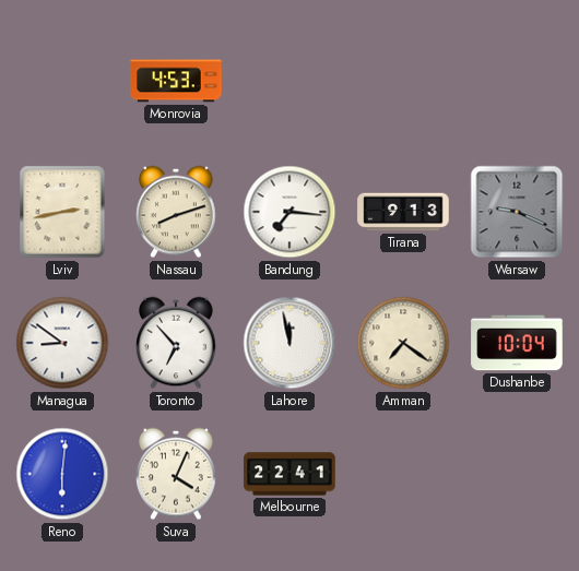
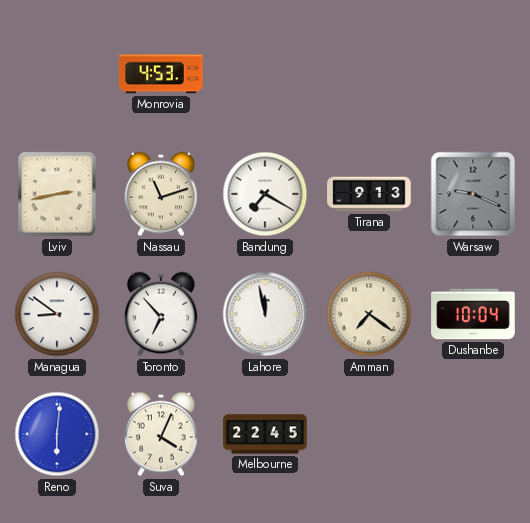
Nassau: 8:12 -> 11:12 (161, 194)
Bandung: 7:16 -> 7:20 (265, 194)
Melbourne: 22:41 -> 22:45 (265, 434)
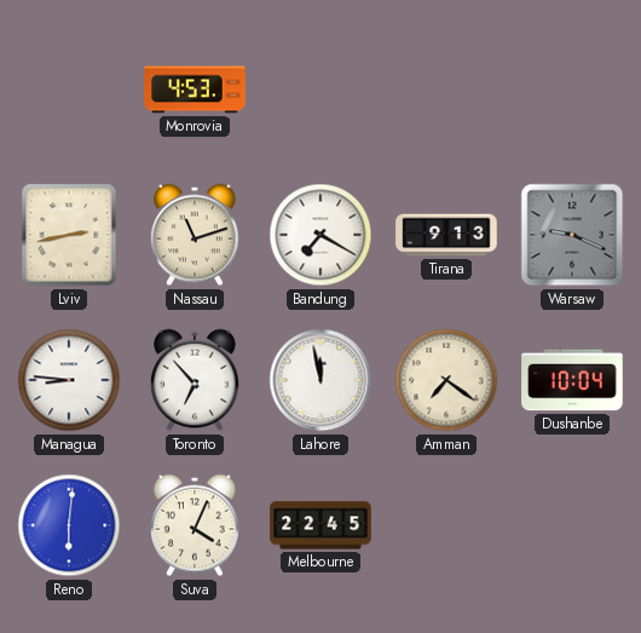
Managua: 8:51 -> 8:46 (69, 380)
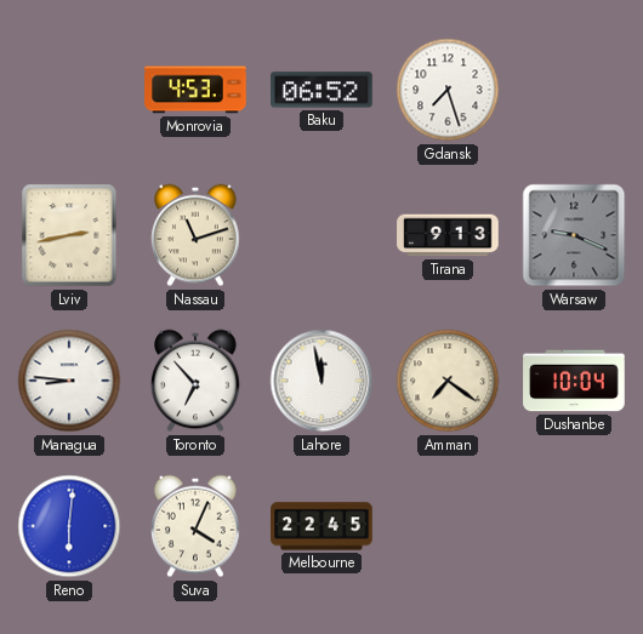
Baku: none -> 06:52 (321, 90)
Gdansk: none -> 7:27 (448, 90)
Bandung: 7:20 -> none (320, 235)
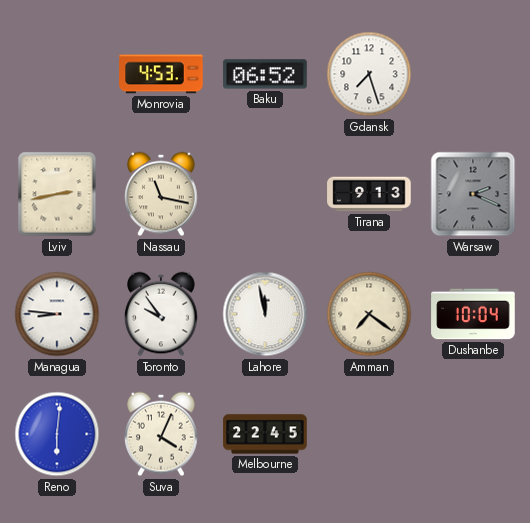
Nassau: 11:12 -> 11:17 (161, 194)
Warsaw: 9:19 -> 2:19 (473, 194)
Toronto: 6:53 -> 9:54 (161, 314)
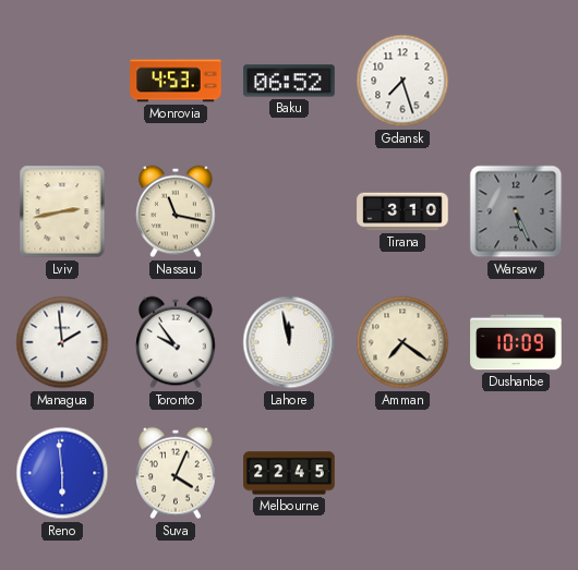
Tirana: 9:13 -> 3:10 (402, 211)
Warsaw: 2:19 -> 5:26 (516, 211)
Managua: 8:46 -> 1:59 (62, 342)
Dushanbe: 10:04 -> 10:09 (516, 342)
Reno: 6:01 -> 5:59 (62, 473)
